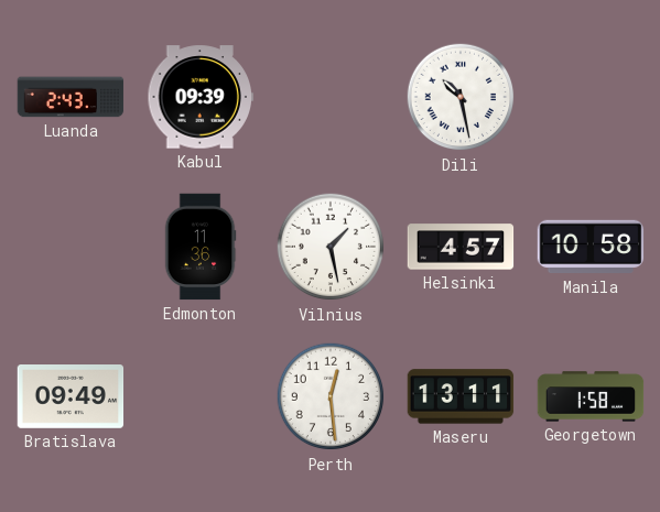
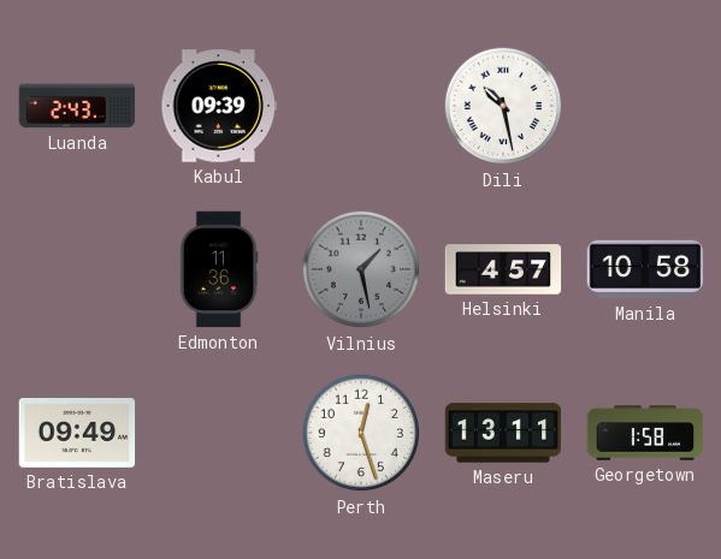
Vilnius dial: white -> grey (361, 269)
Perth: 12:29 -> 12:27 (361, 433)
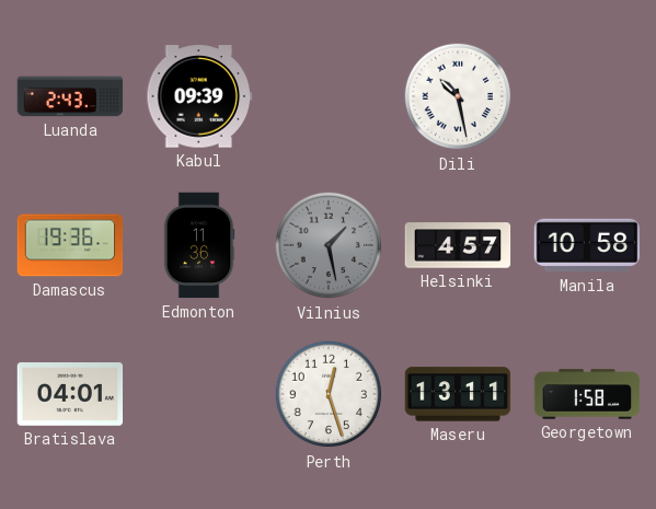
Damascus: none -> 19:36 (70, 245)
Bratislava: 09:49 -> 04:01 (70, 395)
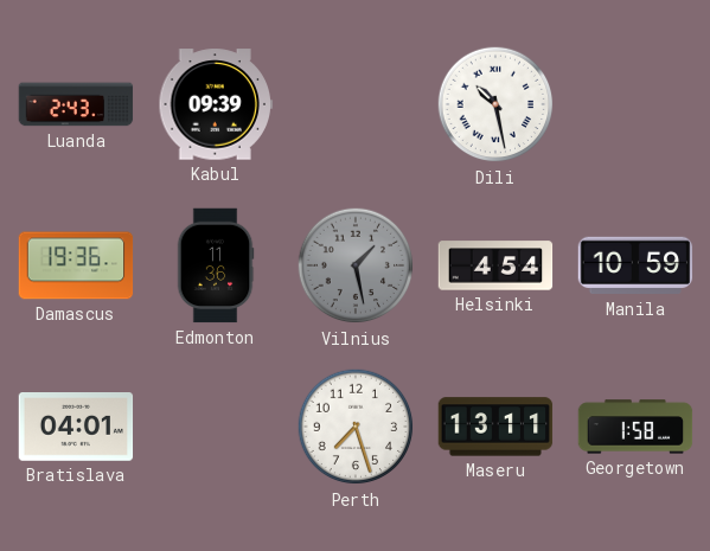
Helsinki: 4:57 -> 4:54 (495, 265)
Manila: 10:58 -> 10:59 (635, 265)
Perth: 12:27 -> 7:27 (356, 427)
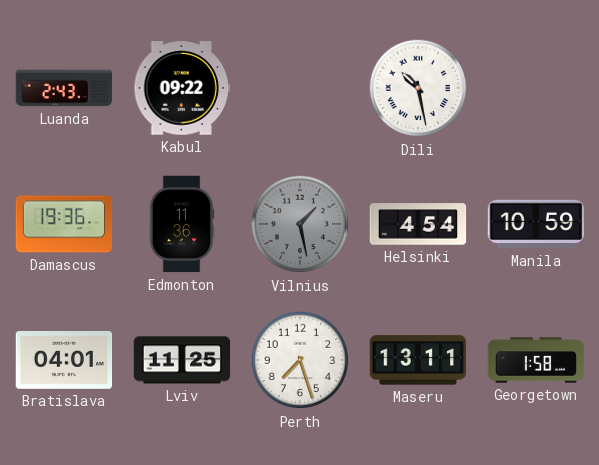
Kabul: 09:39 -> 09:22 (182, 88)
Lviv: none -> 11:25 (182, 360)
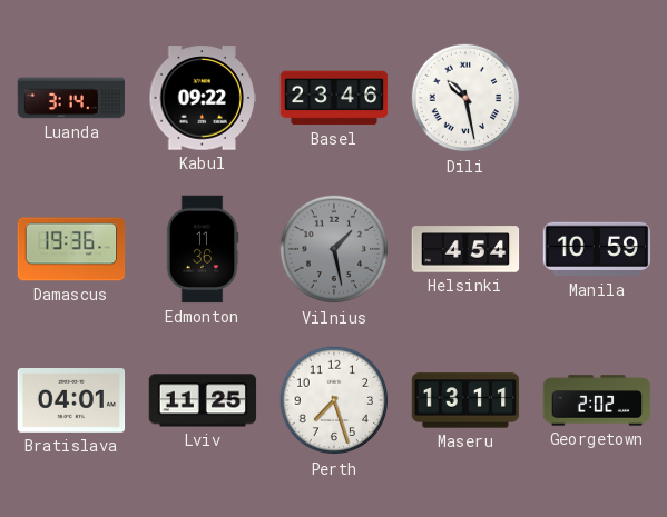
Luanda: 2:43 -> 3:14 (71, 98)
Basel: none -> 23:46 (334, 98)
Georgetown: 1:58 -> 2:02 (597, 400)
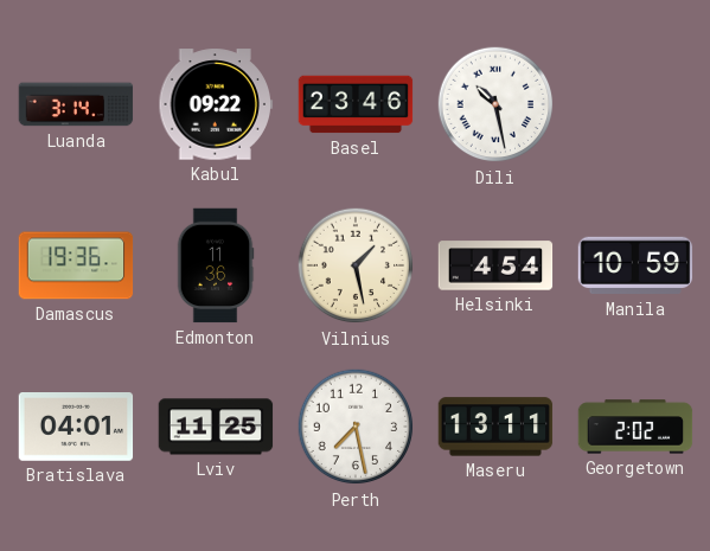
Vilnius dial: grey -> cream (356, 265)
Perth: 7:27 -> 7:28 (356, 427)
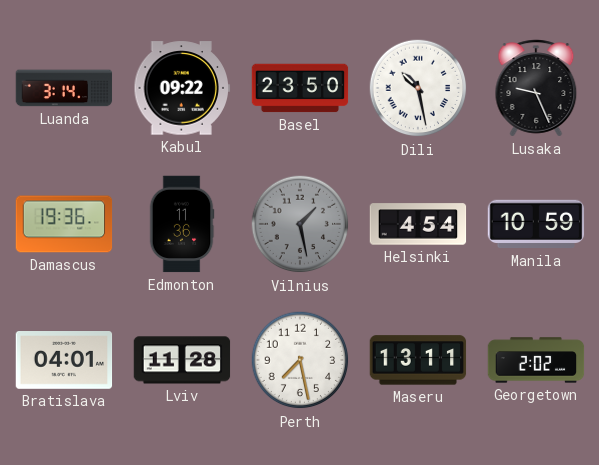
Basel: 23:46 -> 23:50 (300, 88)
Lusaka: none -> 9:26 (536, 88)
Vilnius dial: cream -> grey (300, 224)
Lviv: 11:25 -> 11:28 (182, 360)
